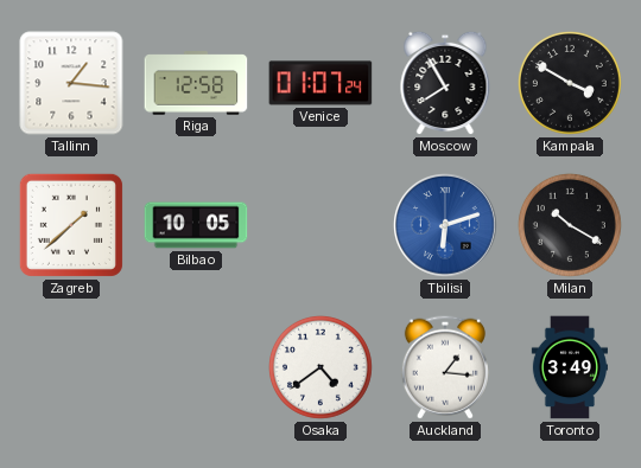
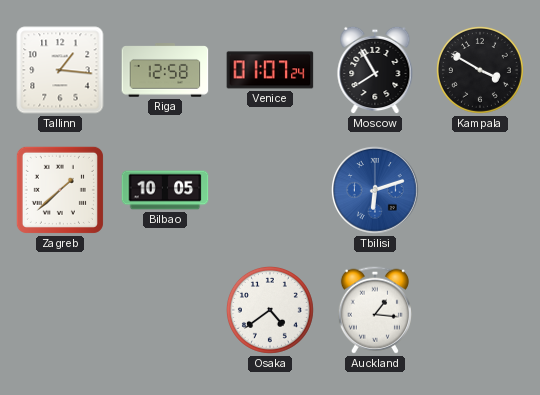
Milan: 10:20 -> none (570, 225)
Toronto: 3:49 -> none (569, 367)
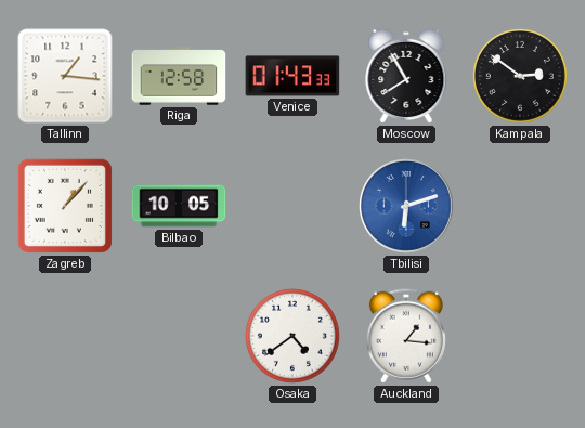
Venice: 01:07 -> 01:43 (292, 76)
Kampala: 3:50 -> 2:51 (520, 76)
Zagreb: 1:38 -> 1:07 (65, 206)
